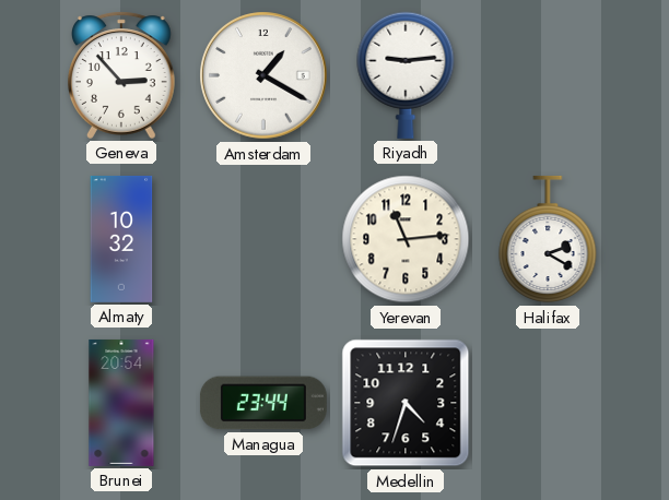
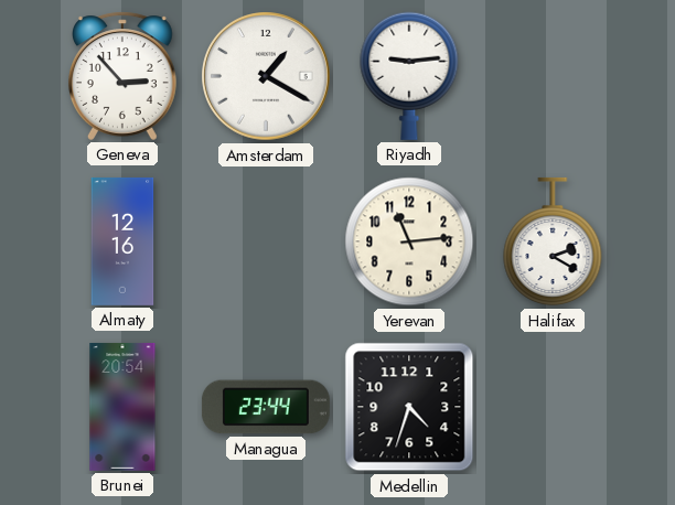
Almaty: 10:32 -> 12:16 (122, 241)
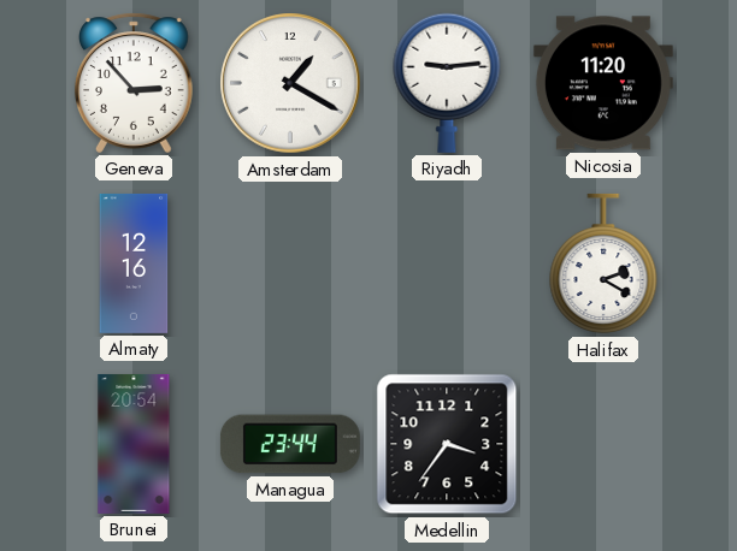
Nicosia: none -> 11:20 (603, 83)
Yerevan: 11:14 -> none (409, 241)
Medellin: 4:33 -> 3:36 (447, 444)
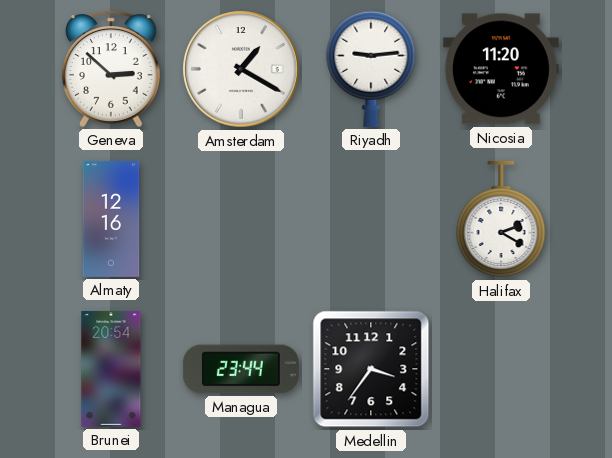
Geneva: 2:53 -> 2:52 (112, 69)
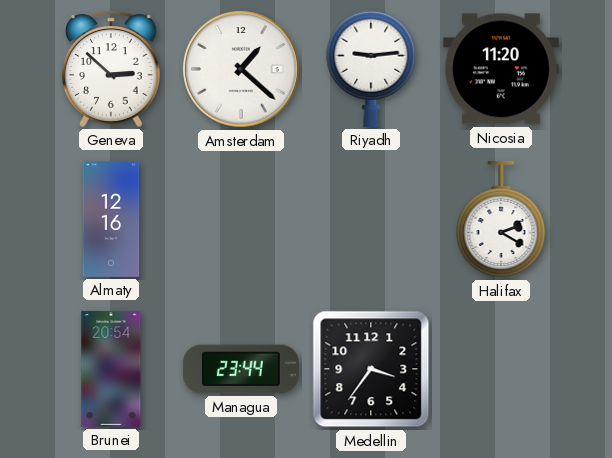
Amsterdam: 1:20 -> 1:22 (241, 69)
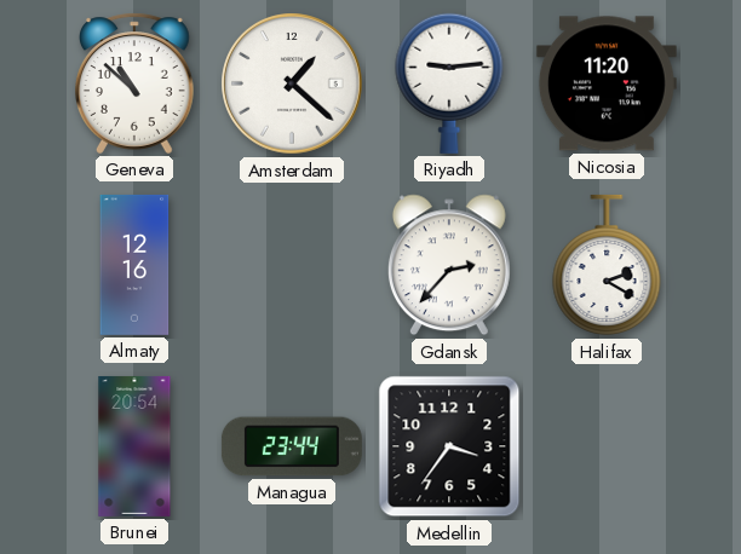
Geneva: 2:52 -> 10:52 (136, 83)
Gdansk: none -> 2:37 (449, 265)
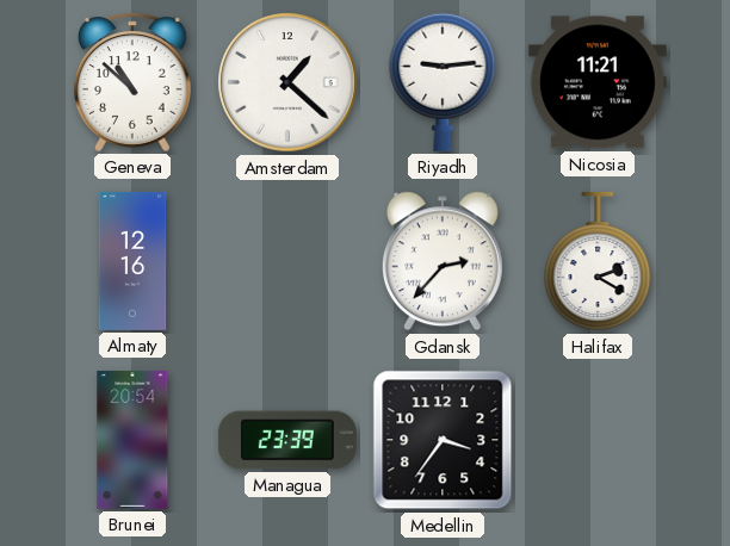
Nicosia: 11:20 -> 11:21 (598, 82)
Managua: 23:44 -> 23:39 (287, 440)
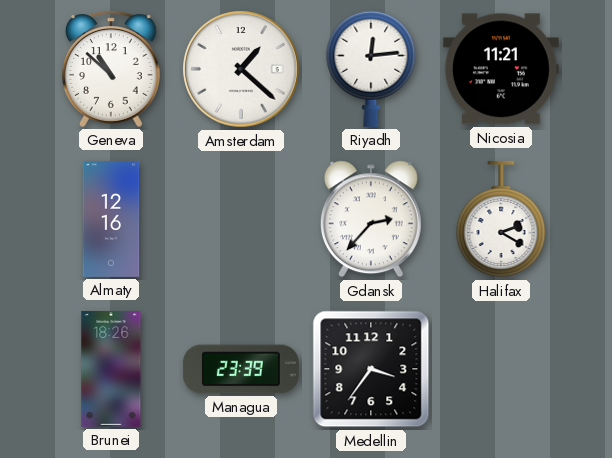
Riyadh: 9:14 -> 12:14 (371, 69)
Brunei: 20:54 -> 18:26 (111, 369)
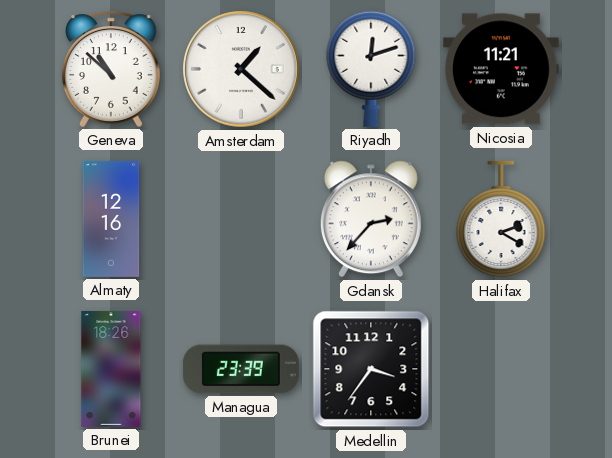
Riyadh: 12:14 -> 12:12 (371, 69)
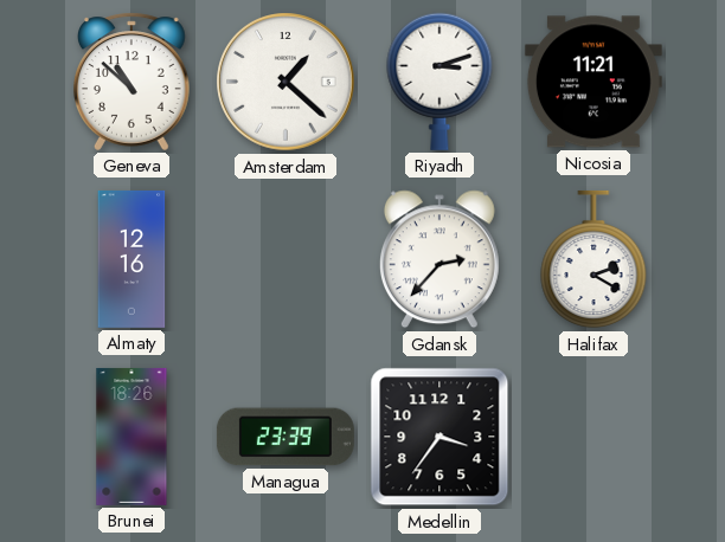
Riyadh: 12:12 -> 3:12 (440, 82)
